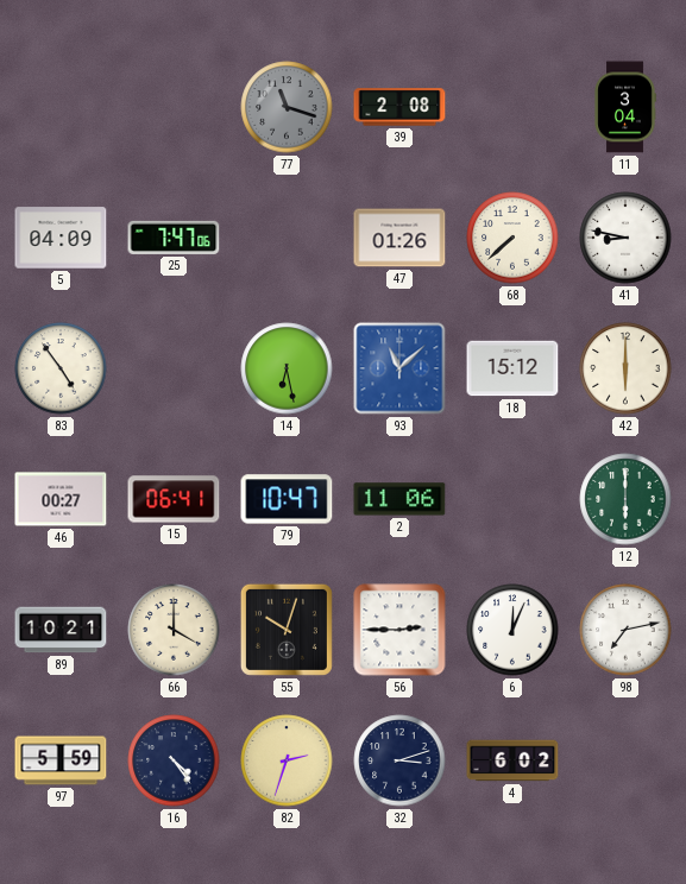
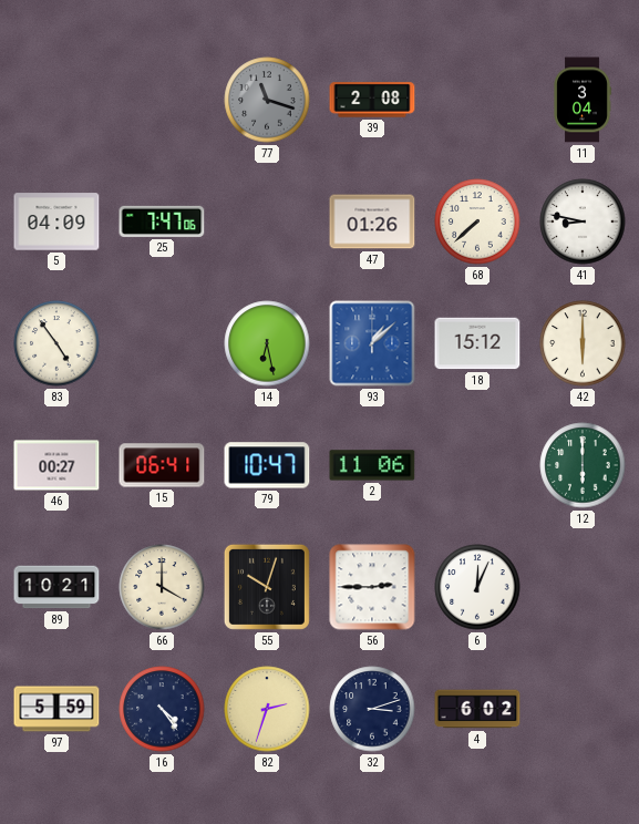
93: 11:08 -> 1:08 (372, 343)
98: 7:13 -> none (625, 630)
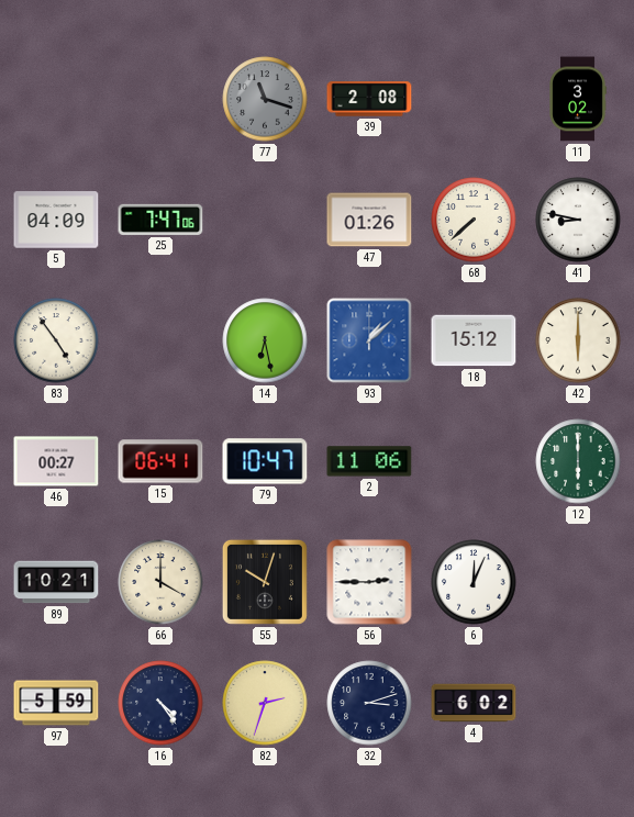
11: 3:04 -> 3:02 (578, 99)
